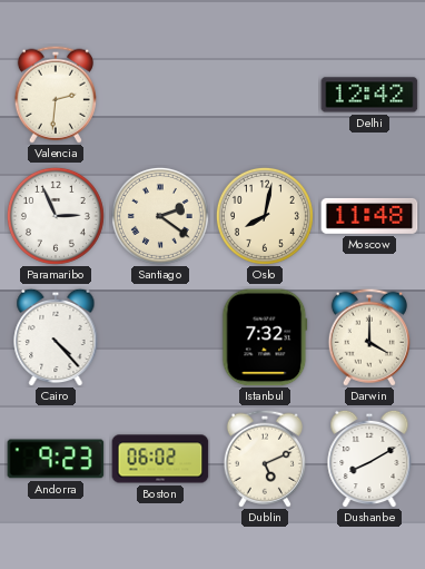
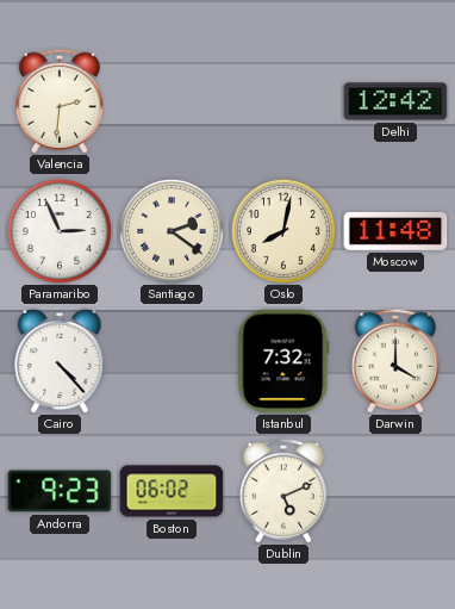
Dushanbe: 8:10 -> none (369, 459)
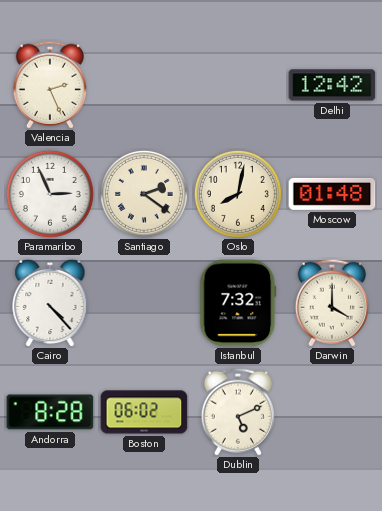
Valencia: 2:31 -> 2:26 (50, 85)
Moscow: 11:48 -> 01:48 (332, 194)
Andorra: 9:23 -> 8:28 (50, 412)
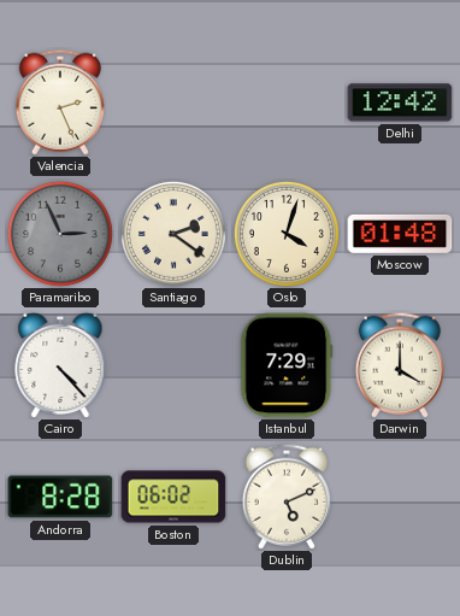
Paramaribo dial: white -> grey (60, 234)
Oslo: 8:02 -> 4:03 (287, 234)
Istanbul: 7:32 -> 7:29 (287, 365)
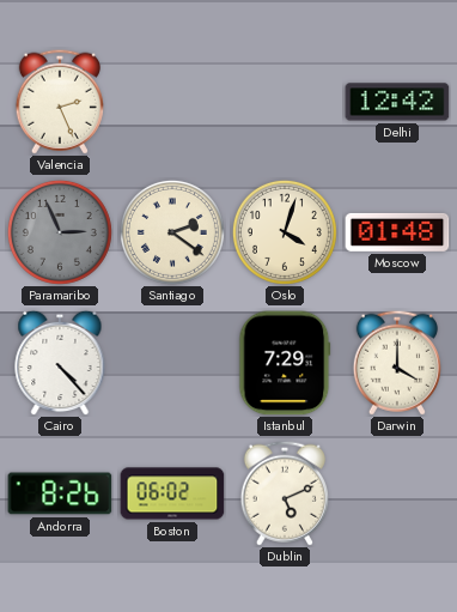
Andorra: 8:28 -> 8:26 (60, 493)
